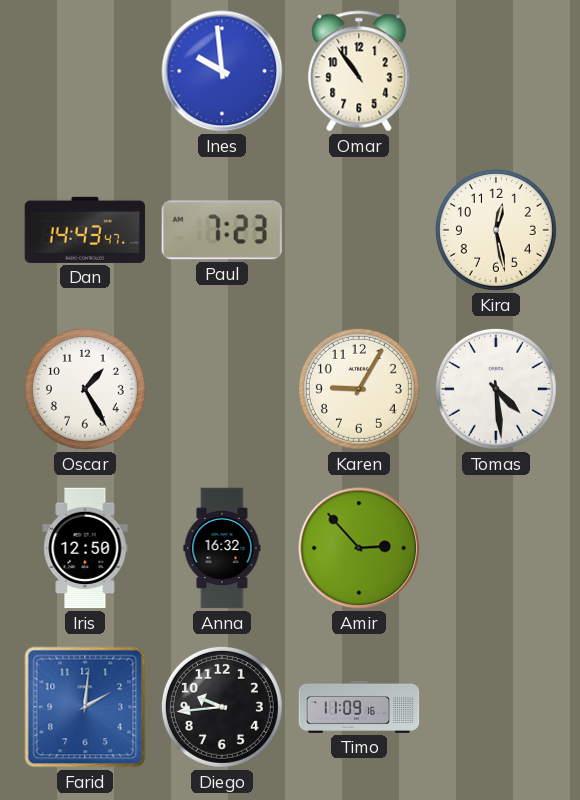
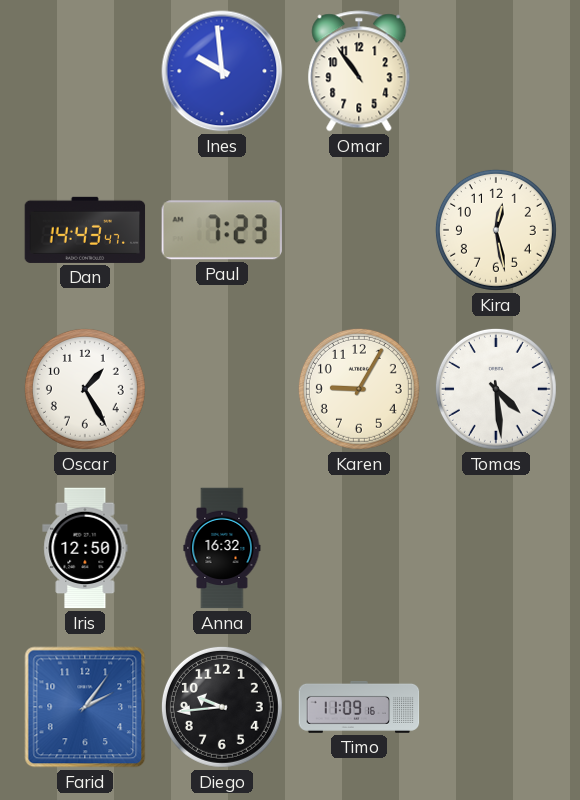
Amir: 2:53 -> none (359, 548)
Farid: 2:01 -> 2:06 (85, 707)
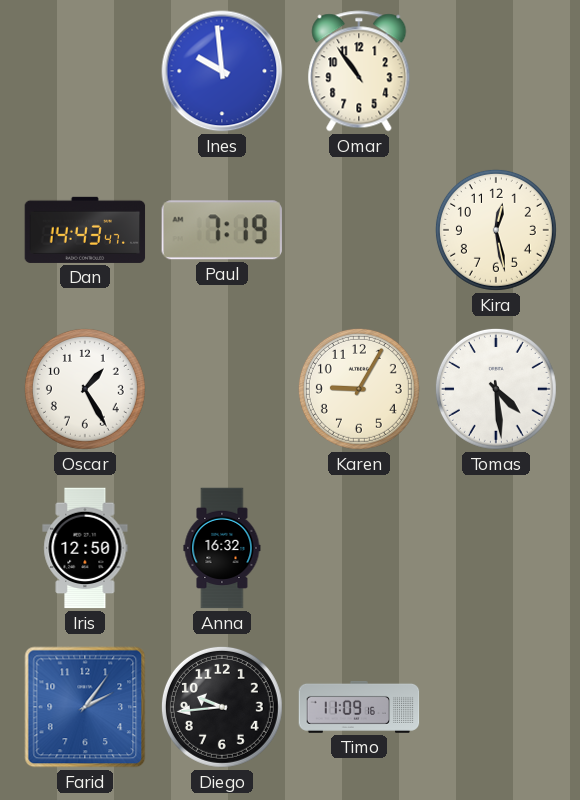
Paul: 7:23 -> 7:19 (222, 230)
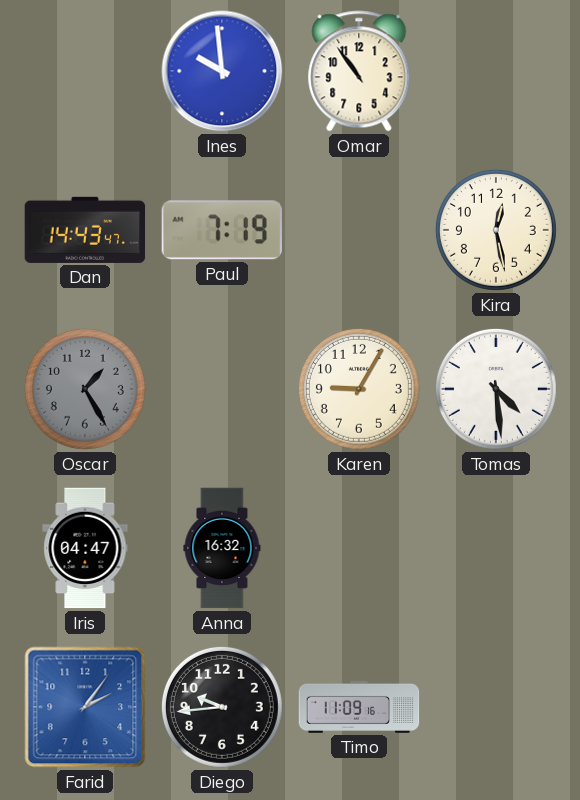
Oscar dial: white -> grey (85, 389)
Iris: 12:50 -> 04:47 (85, 548)
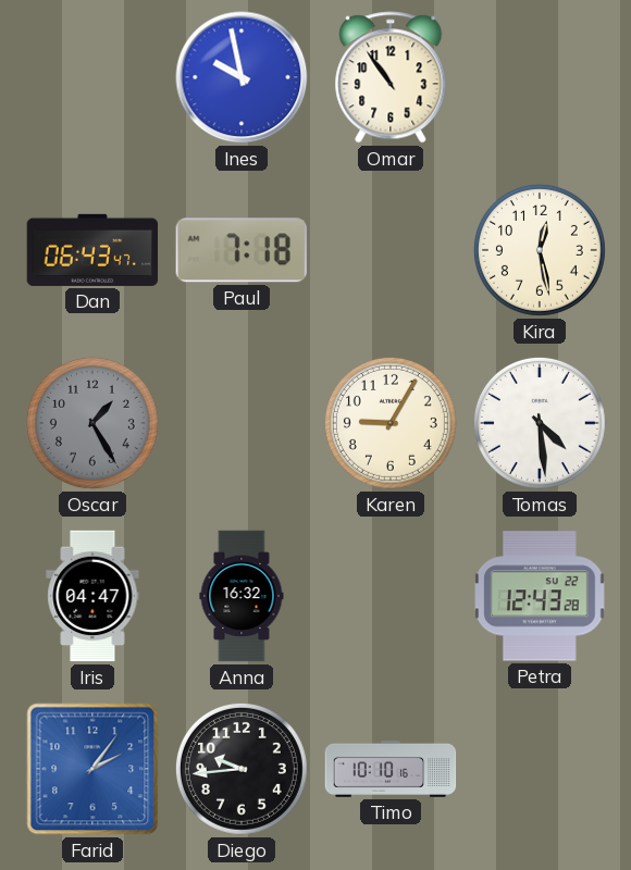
Ines: 9:59 -> 9:58 (242, 77)
Dan: 14:43 -> 06:43 (92, 250)
Paul: 7:19 -> 7:18 (242, 250)
Petra: none -> 12:43 (540, 596)
Timo: 11:09 -> 10:10 (391, 769)
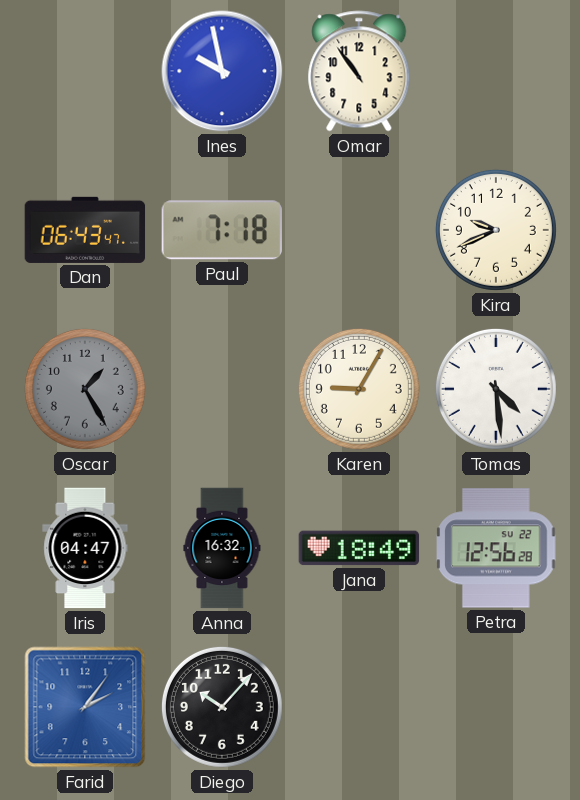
Kira: 12:28 -> 9:41 (496, 230)
Jana: none -> 18:49 (359, 548)
Petra: 12:43 -> 12:56 (496, 548)
Diego: 9:44 -> 10:07 (222, 707)
Timo: 10:10 -> none (391, 769)
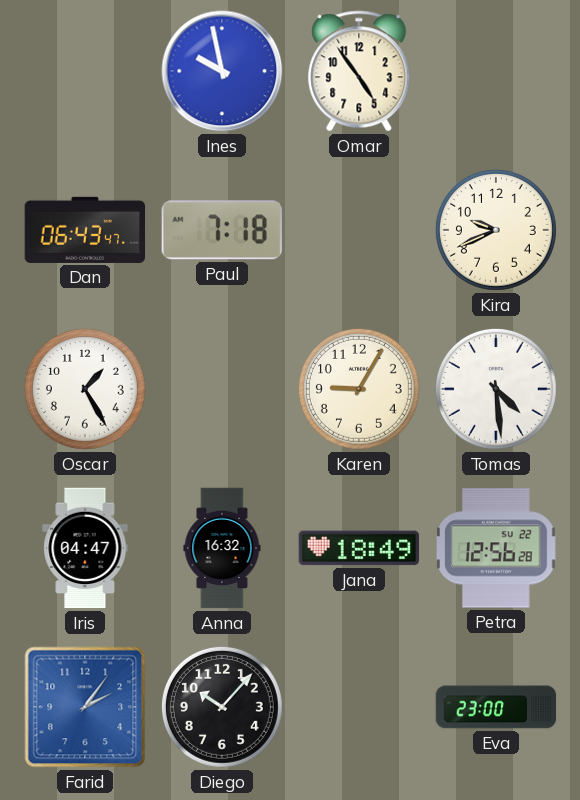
Omar: 10:54 -> 4:54 (359, 71)
Oscar dial: grey -> white (85, 389)
Eva: none -> 23:00 (496, 707)
